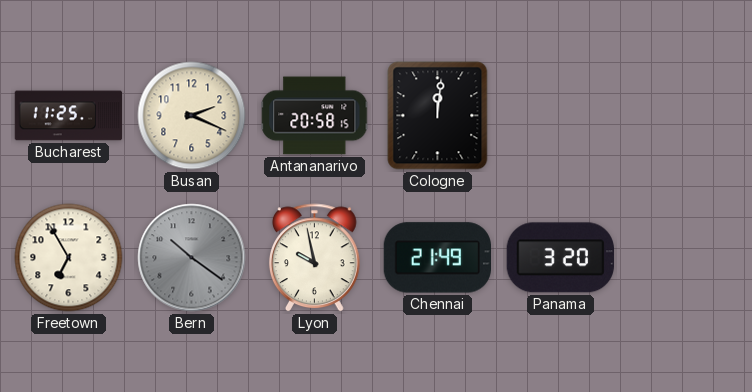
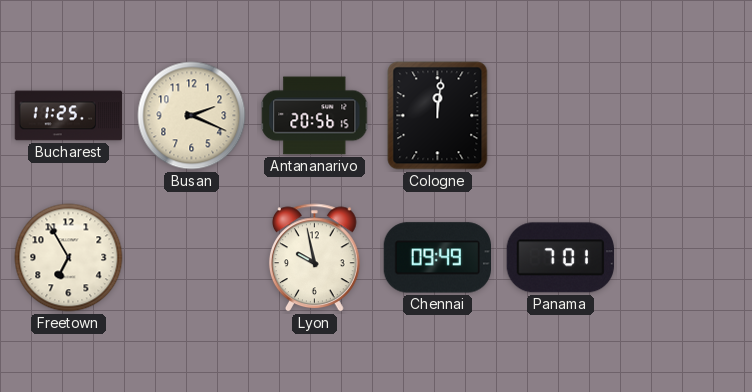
Antananarivo: 20:58 -> 20:56 (315, 116)
Bern: 10:21 -> none (192, 258)
Chennai: 21:49 -> 09:49 (437, 258)
Panama: 3:20 -> 7:01 (560, 258)
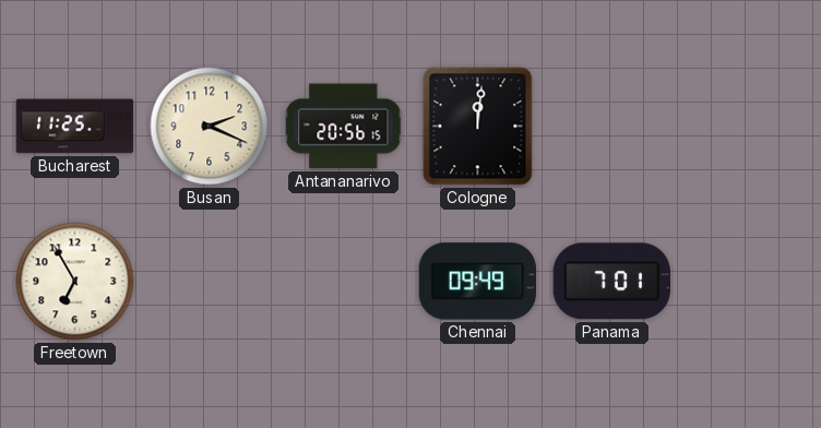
Lyon: 9:58 -> none (315, 258)
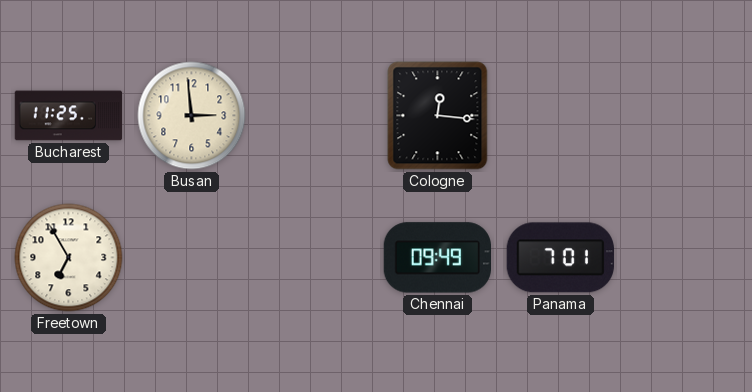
Busan: 2:19 -> 2:59 (192, 116)
Antananarivo: 20:56 -> none (344, 127)
Cologne: 12:01 -> 12:16 (438, 116)
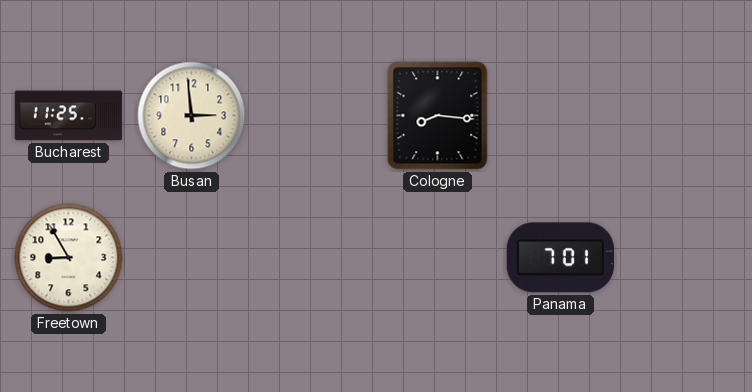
Cologne: 12:16 -> 8:16 (438, 116)
Freetown: 6:55 -> 8:55 (69, 258)
Chennai: 09:49 -> none (437, 258)
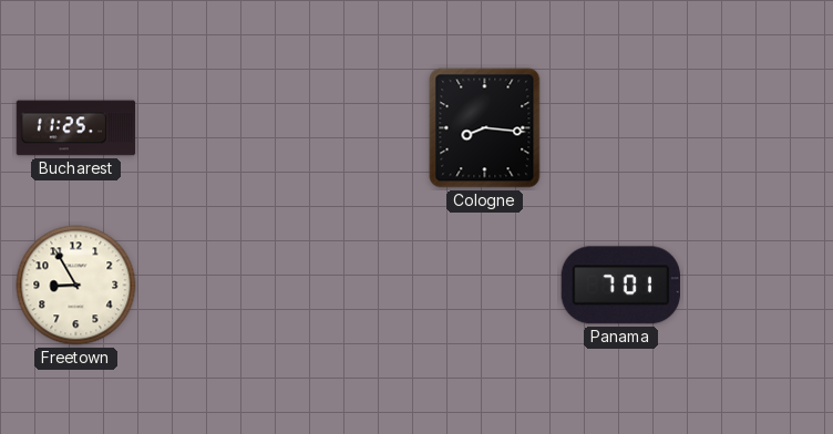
Busan: 2:59 -> none (192, 116)
